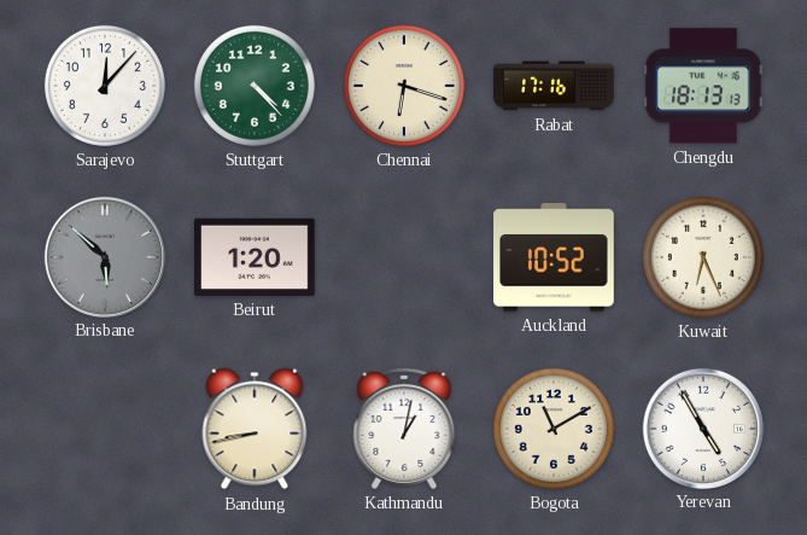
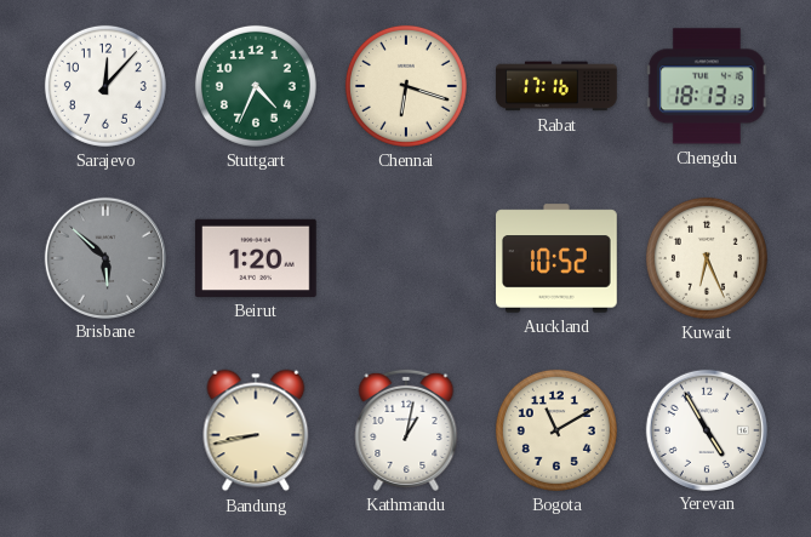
Stuttgart: 4:23 -> 4:34 (256, 86)
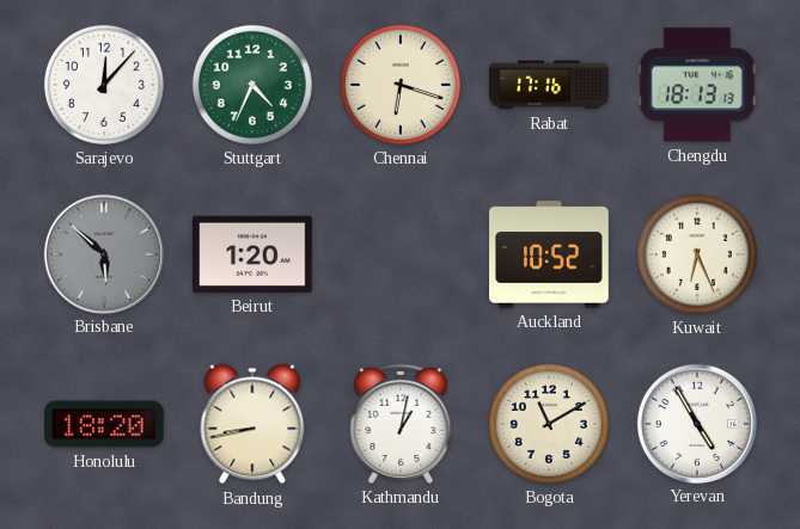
Honolulu: none -> 18:20 (105, 424)
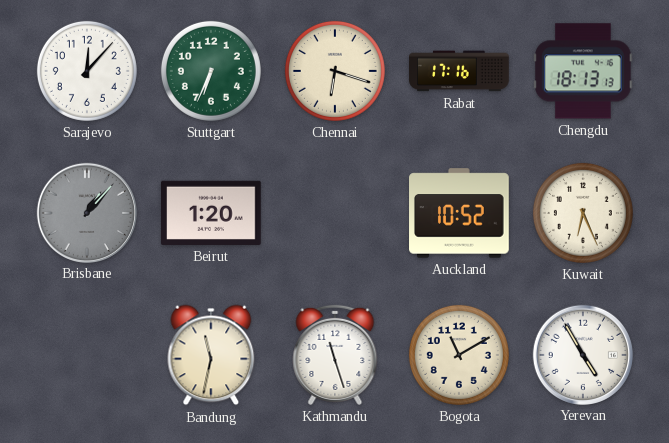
Stuttgart: 4:34 -> 6:34 (211, 71)
Brisbane: 5:52 -> 1:07 (86, 212)
Honolulu: 18:20 -> none (105, 424)
Bandung: 8:43 -> 11:32 (211, 355)
Kathmandu: 1:02 -> 11:27 (335, 355)
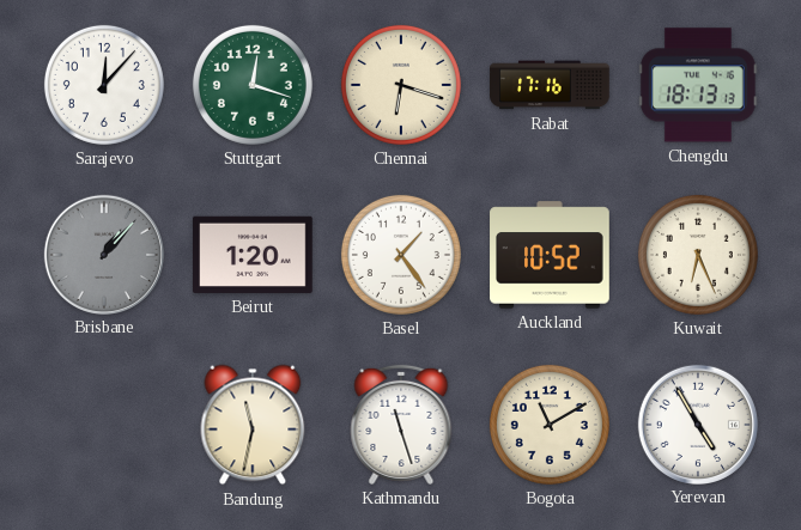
Stuttgart: 6:34 -> 12:18 (253, 85)
Basel: none -> 1:24 (401, 255)
